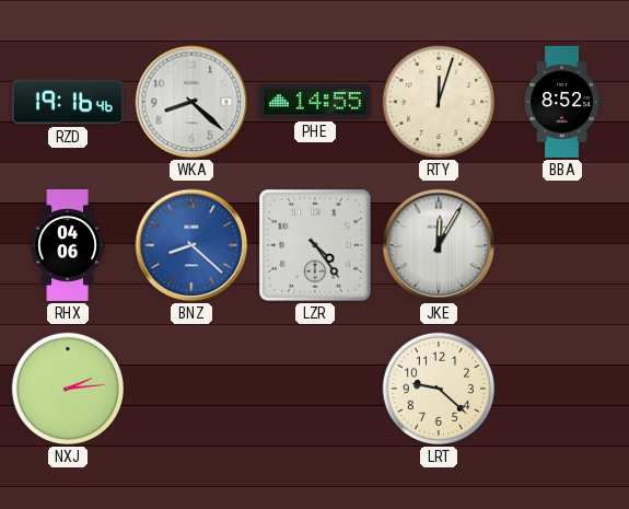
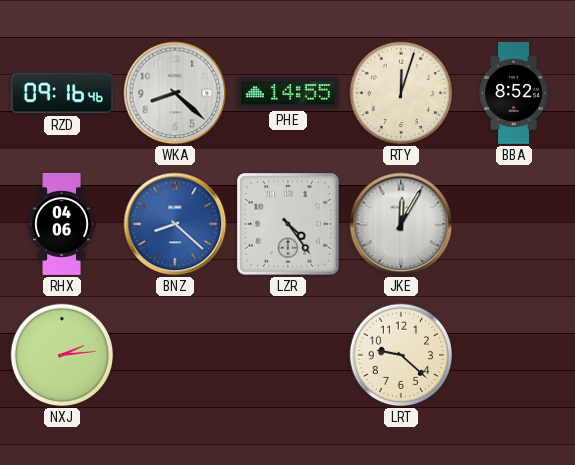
RZD: 19:16 -> 09:16 (62, 93)
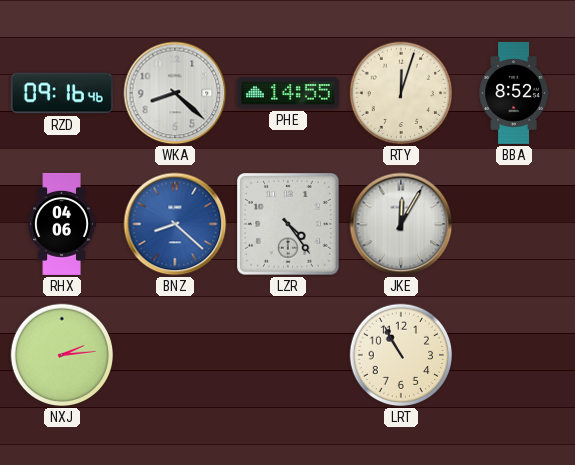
LRT: 9:22 -> 10:55 (401, 355)
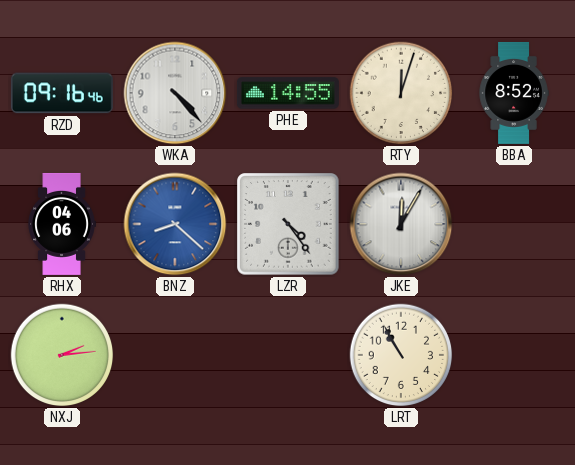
WKA: 8:22 -> 4:23 (175, 93)
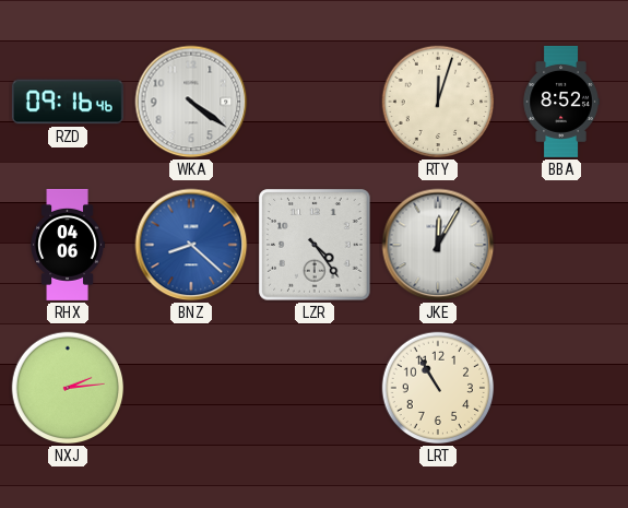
WKA: 4:23 -> 4:21 (191, 102)
PHE: 14:55 -> none (288, 93)
